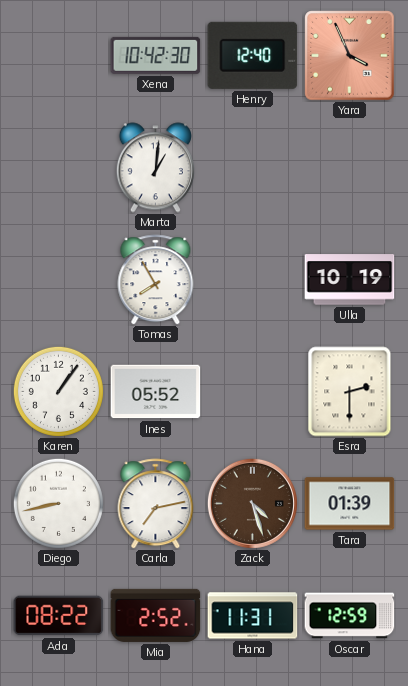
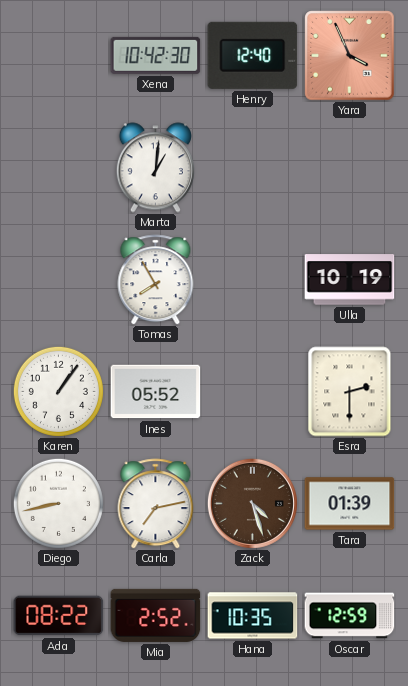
Hana: 11:31 -> 10:35 (253, 616)
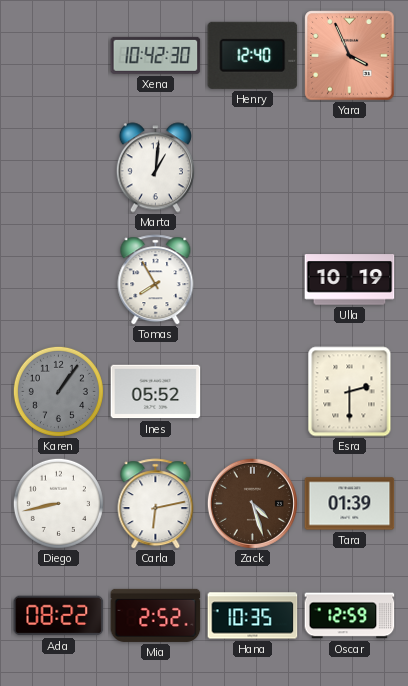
Karen dial: white -> grey (58, 391)
Carla: 7:13 -> 6:13 (156, 504)
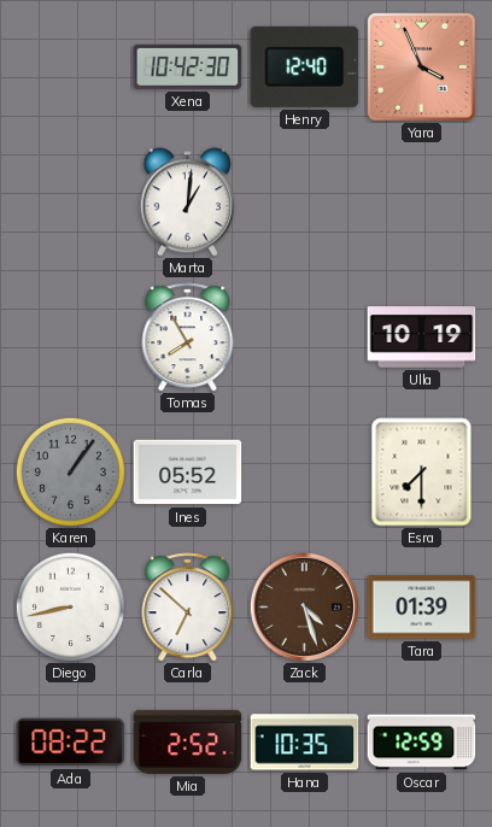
Esra: 2:30 -> 7:30 (422, 473)
Carla: 6:13 -> 6:52 (188, 608)
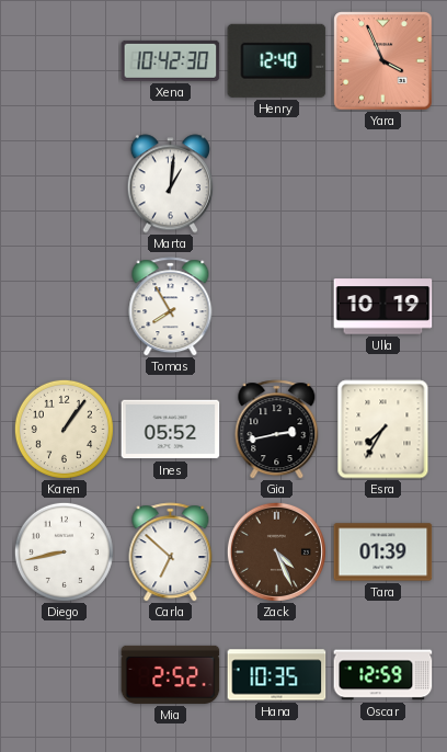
Karen dial: grey -> cream (64, 429)
Gia: none -> 2:43 (277, 430)
Esra: 7:30 -> 7:35 (383, 430)
Zack: 4:27 -> 4:26 (276, 551)
Ada: 08:22 -> none (71, 743)
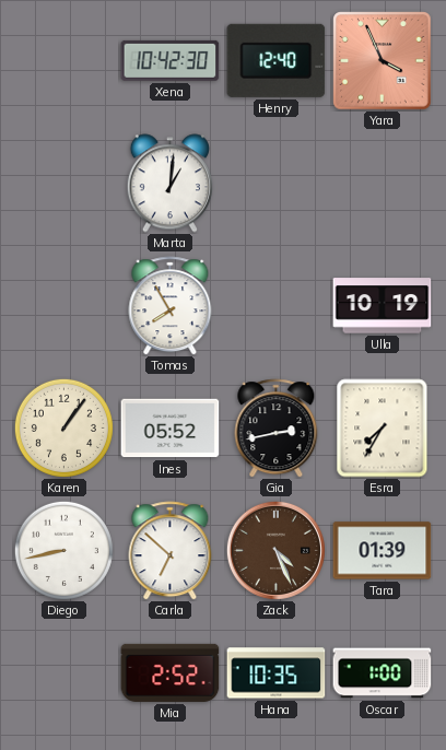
Oscar: 12:59 -> 1:00 (383, 673)
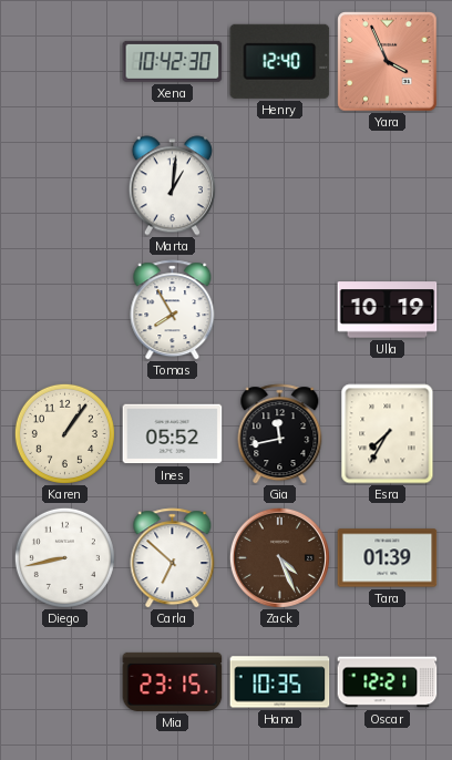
Gia: 2:43 -> 11:43 (280, 434)
Mia: 2:52 -> 23:15 (173, 681)
Oscar: 1:00 -> 12:21 (388, 682)
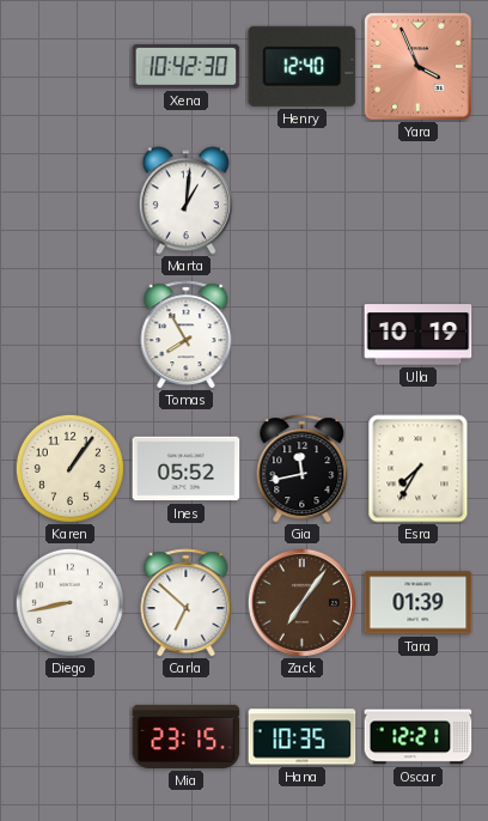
Zack: 4:26 -> 7:06 (301, 602)
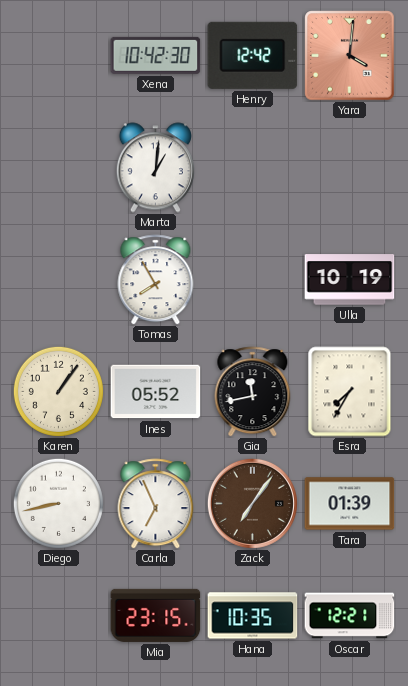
Henry: 12:40 -> 12:42 (253, 55)
Yara: 3:56 -> 4:01 (350, 56)
Carla: 6:52 -> 6:56 (156, 504)
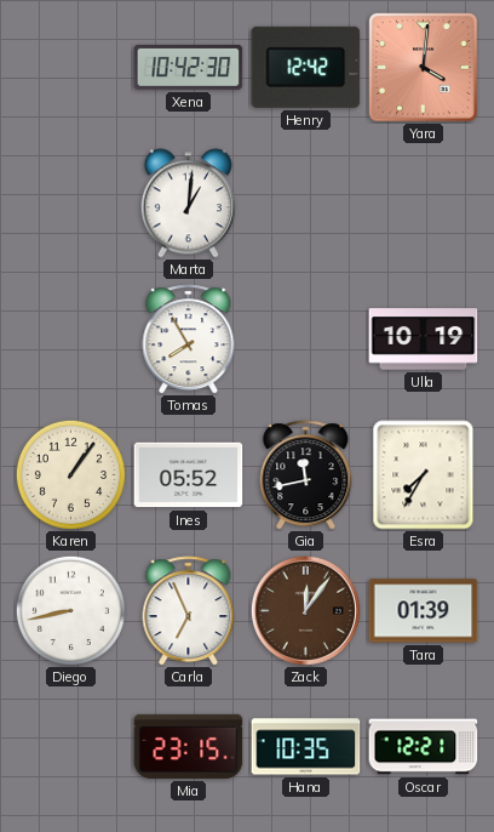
Zack: 7:06 -> 12:06 (305, 610)
